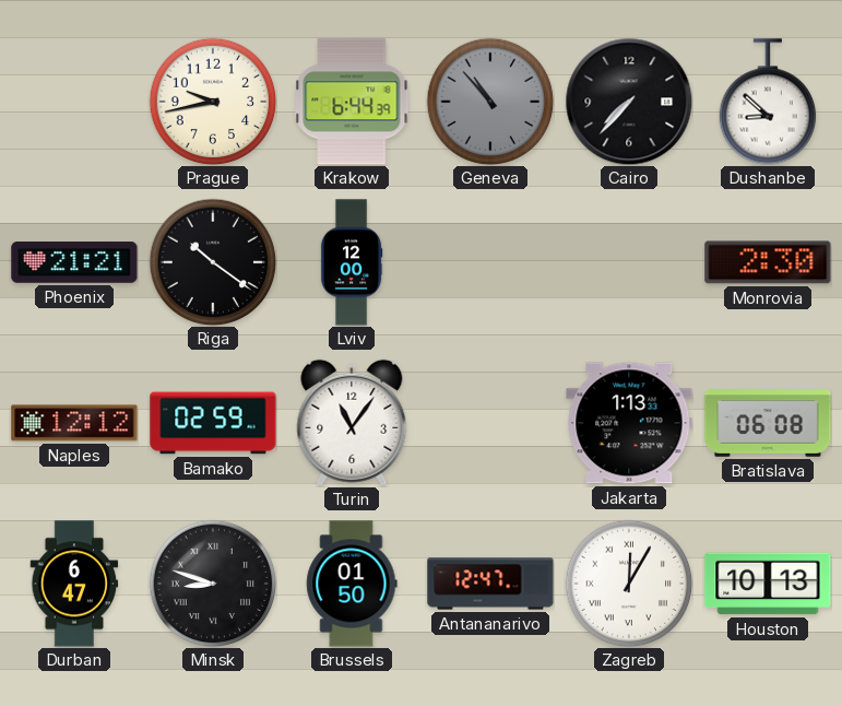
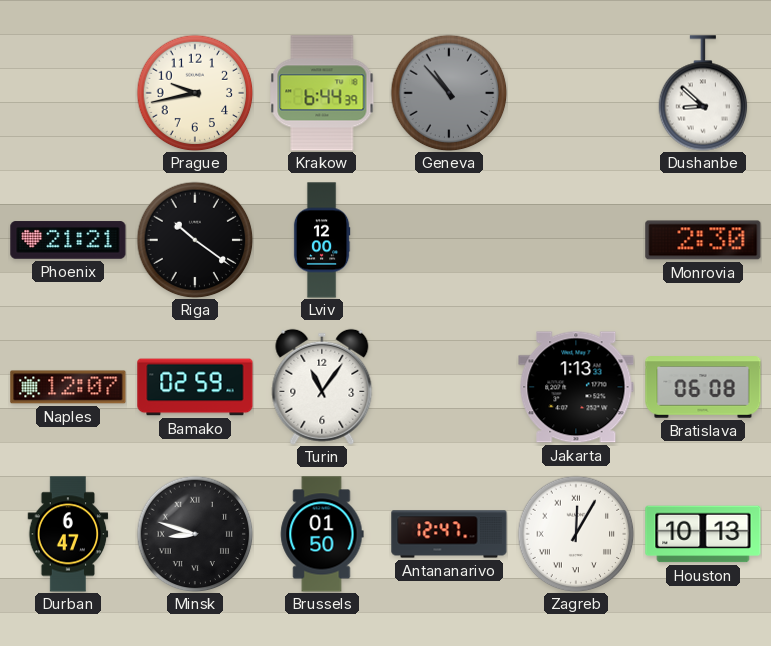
Cairo: 7:37 -> none (629, 102)
Naples: 12:12 -> 12:07 (68, 387)
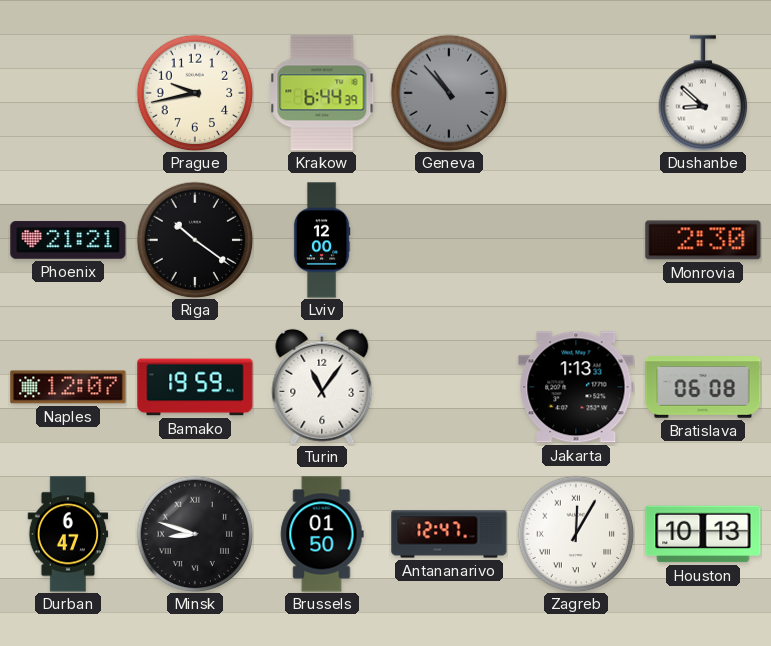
Bamako: 02:59 -> 19:59 (195, 387)
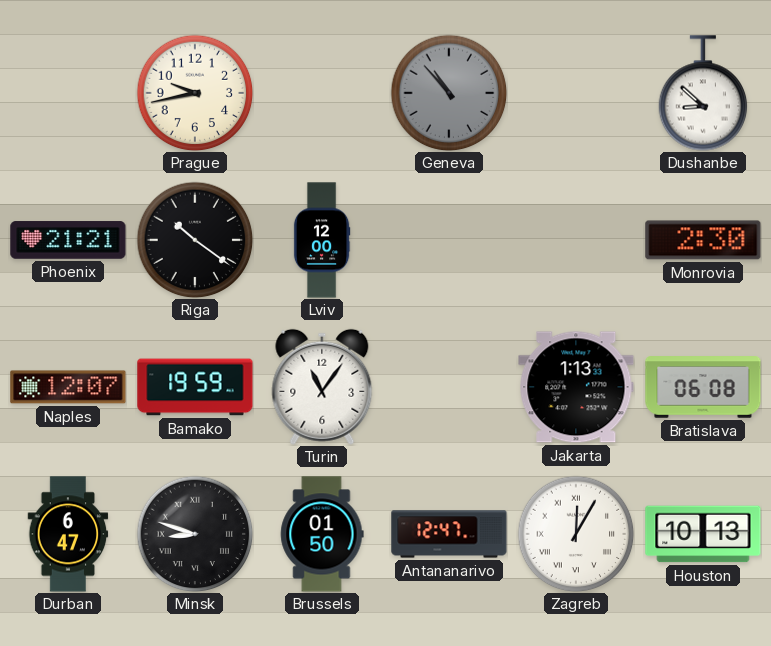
Krakow: 6:44 -> none (322, 93)
